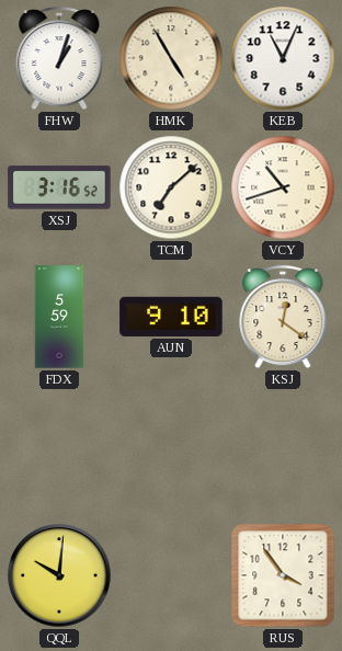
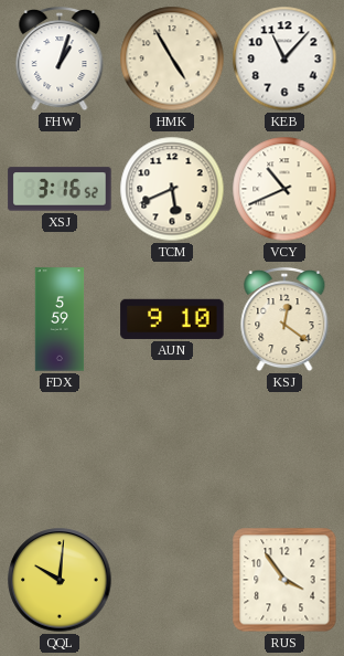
KEB: 11:04 -> 11:07 (284, 59)
TCM: 7:08 -> 5:41 (172, 189)
VCY: 10:42 -> 10:41 (284, 189)
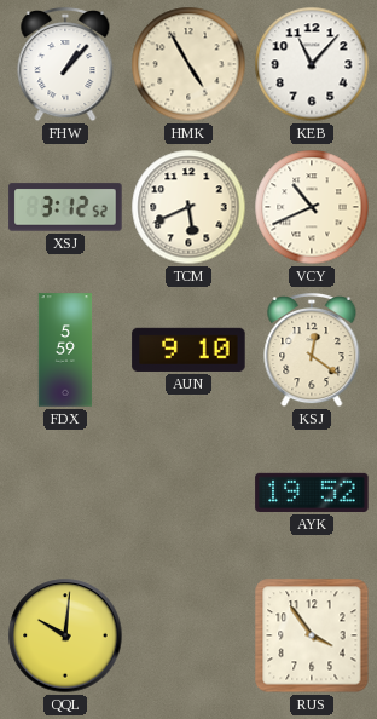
FHW: 1:03 -> 1:07 (65, 64)
XSJ: 3:16 -> 3:12 (65, 207)
AYK: none -> 19:52 (312, 493)
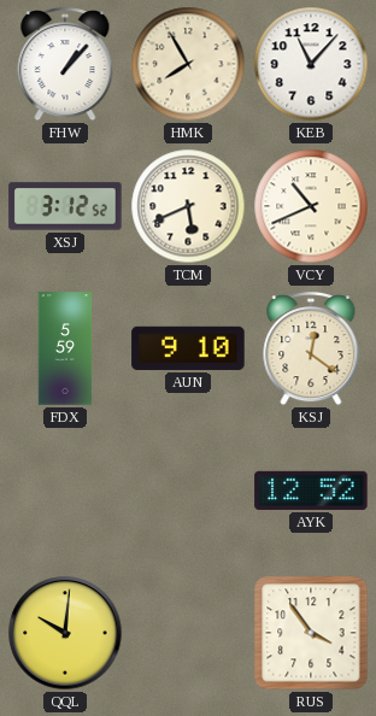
HMK: 4:55 -> 7:55 (188, 64)
AYK: 19:52 -> 12:52 (311, 491)
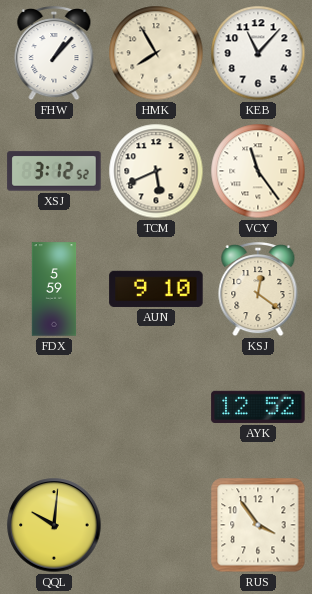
VCY: 10:41 -> 11:24 (258, 171)
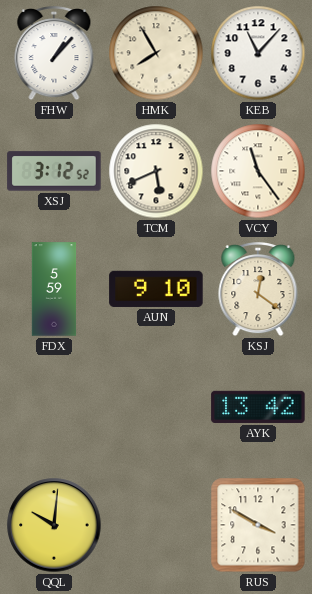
AYK: 12:52 -> 13:42 (258, 407)
RUS: 3:54 -> 3:50 (258, 525)
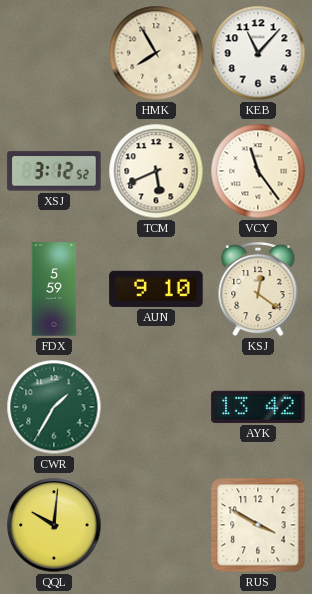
FHW: 1:07 -> none (54, 53)
CWR: none -> 1:35 (54, 407)
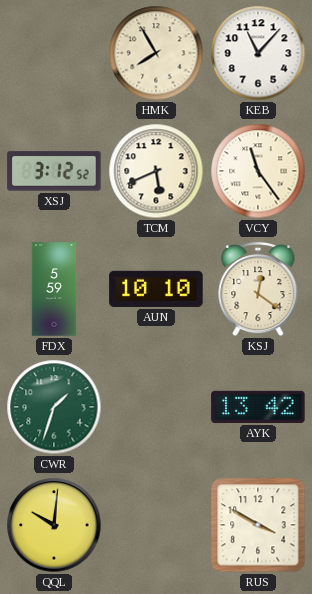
AUN: 9:10 -> 10:10 (156, 289)
CWR: 1:35 -> 1:33 (54, 407)
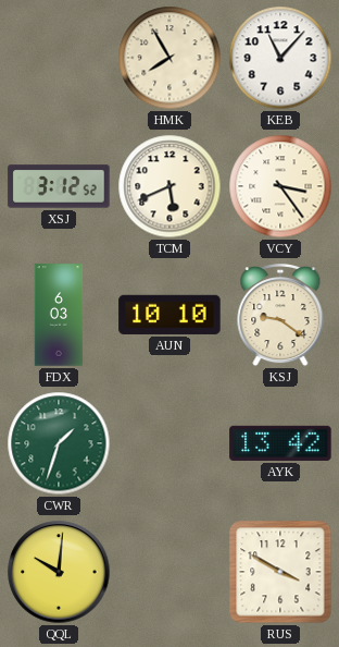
VCY: 11:24 -> 3:24 (280, 186)
FDX: 5:59 -> 6:03 (59, 315)
KSJ: 12:21 -> 9:21 (280, 315)
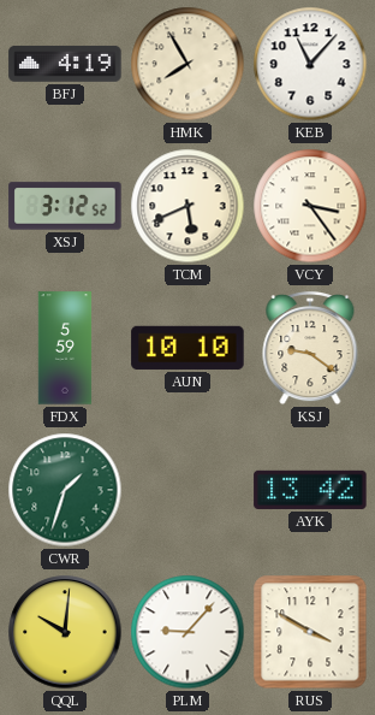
BFJ: none -> 4:19 (65, 64)
FDX: 6:03 -> 5:59 (65, 348)
PLM: none -> 9:07 (187, 632)
